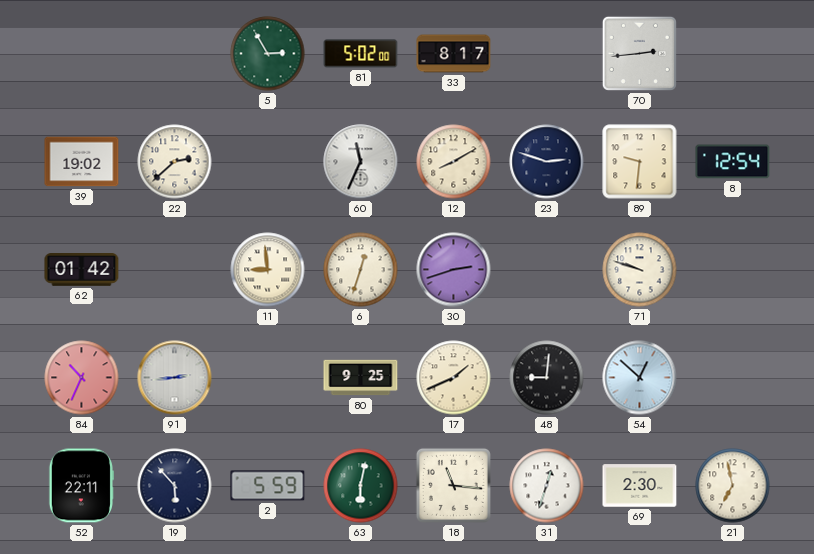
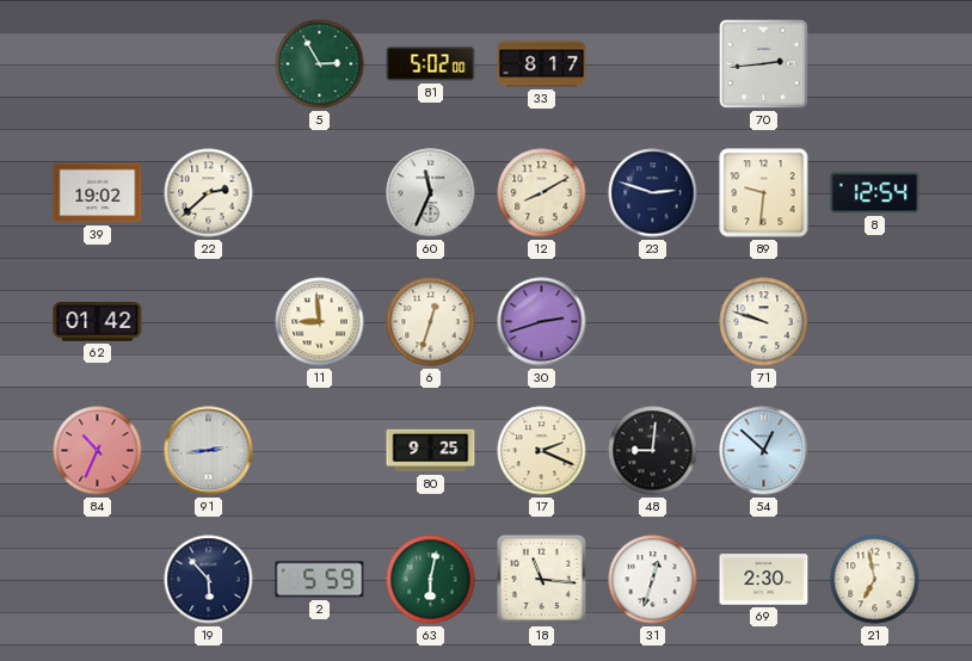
17: 1:41 -> 2:19 (542, 451)
52: 22:11 -> none (81, 486)
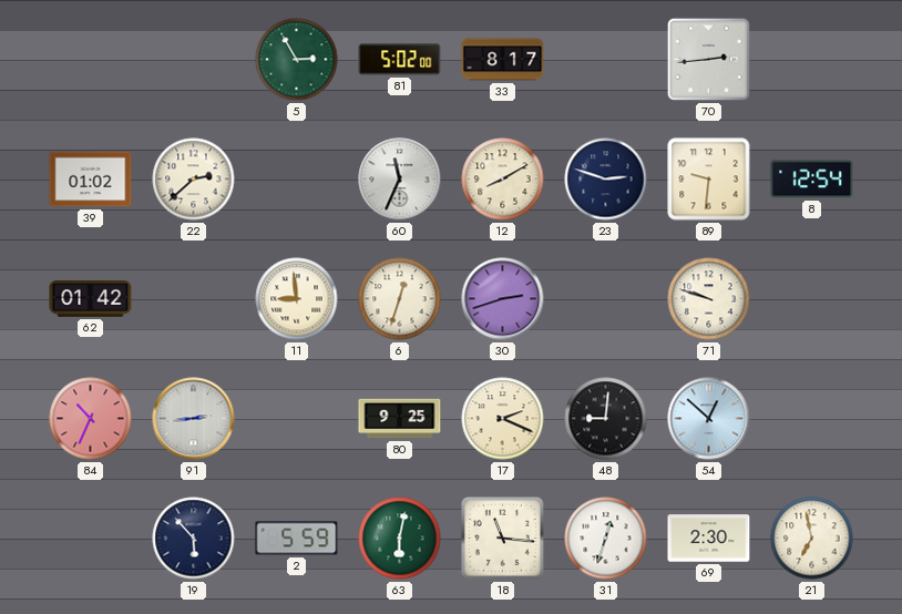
39: 19:02 -> 01:02 (91, 180)
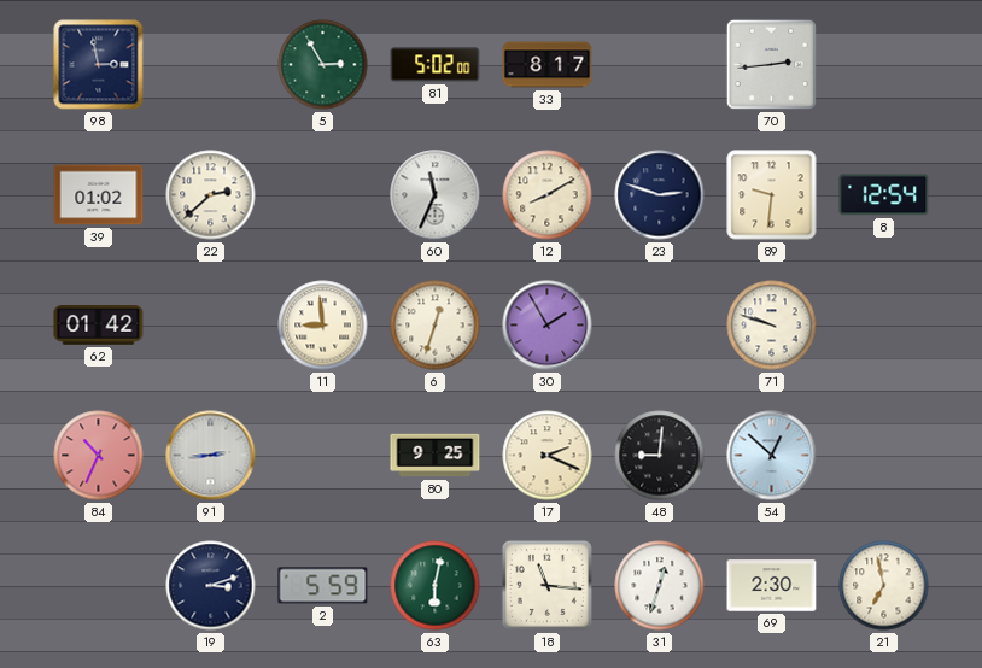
98: none -> 2:58 (99, 65)
30: 2:42 -> 1:55 (548, 326)
19: 5:53 -> 3:12 (211, 586)
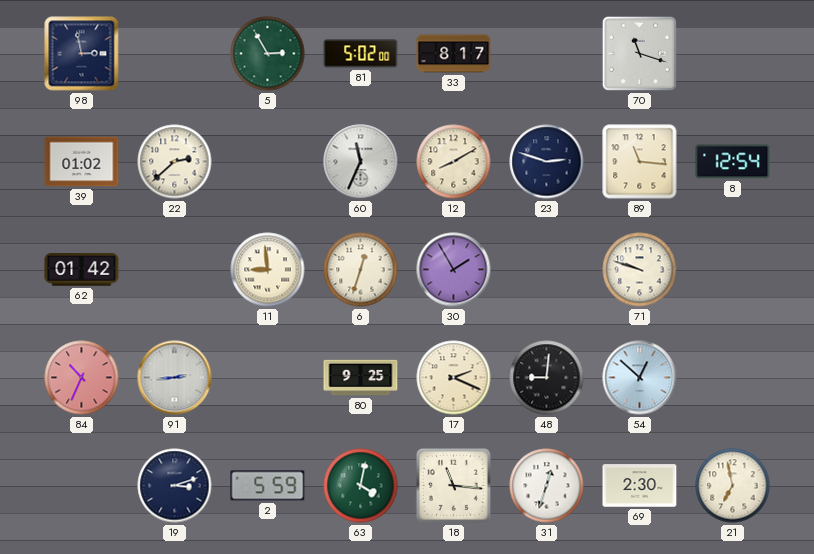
70: 2:44 -> 11:18 (639, 53)
89: 9:31 -> 11:16 (640, 162)
63: 6:02 -> 4:02 (361, 486)
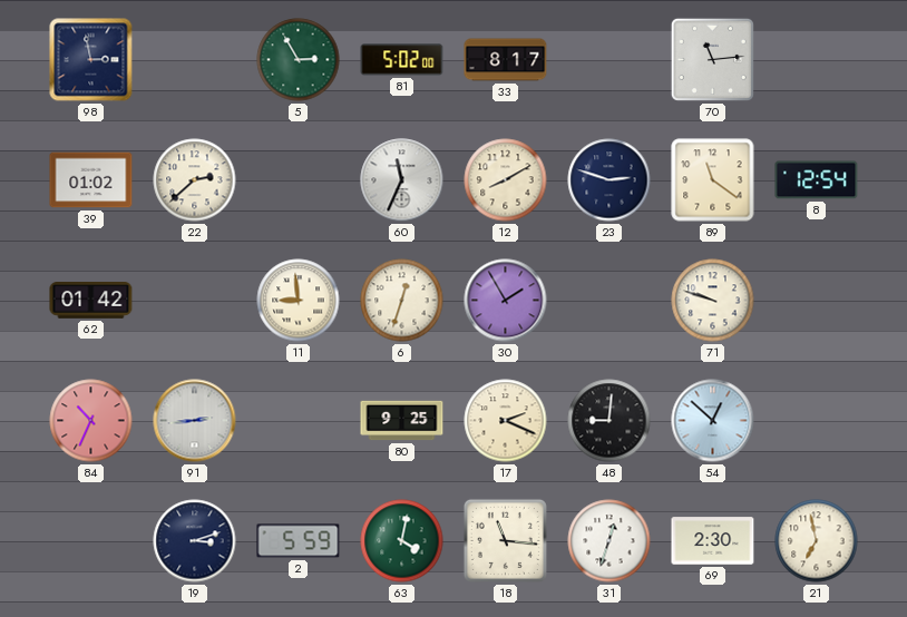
70: 11:18 -> 11:14 (712, 59)
89: 11:16 -> 11:21 (713, 180)
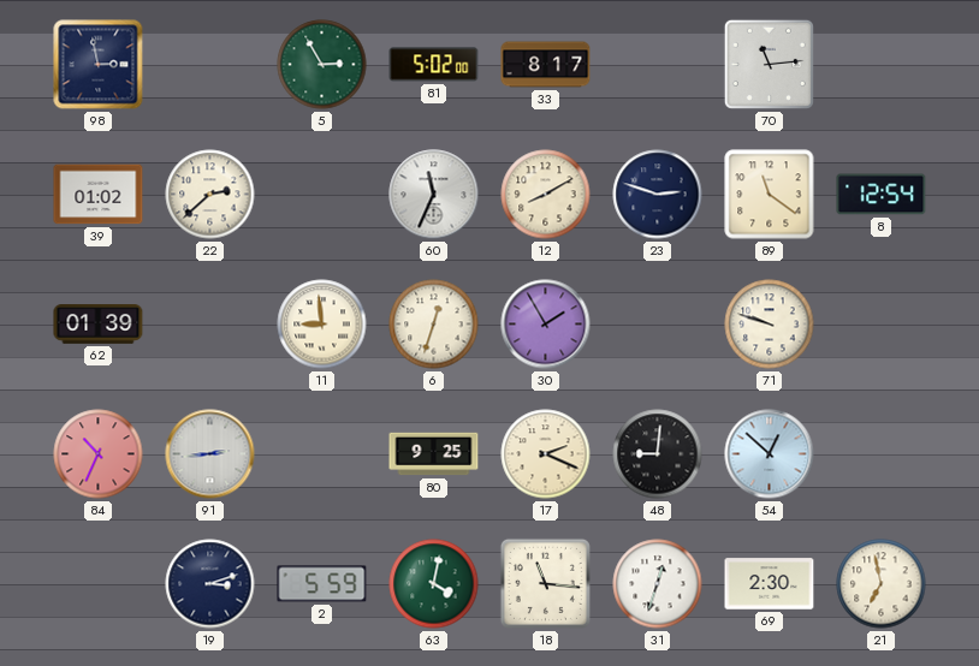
62: 01:42 -> 01:39 (99, 325)
